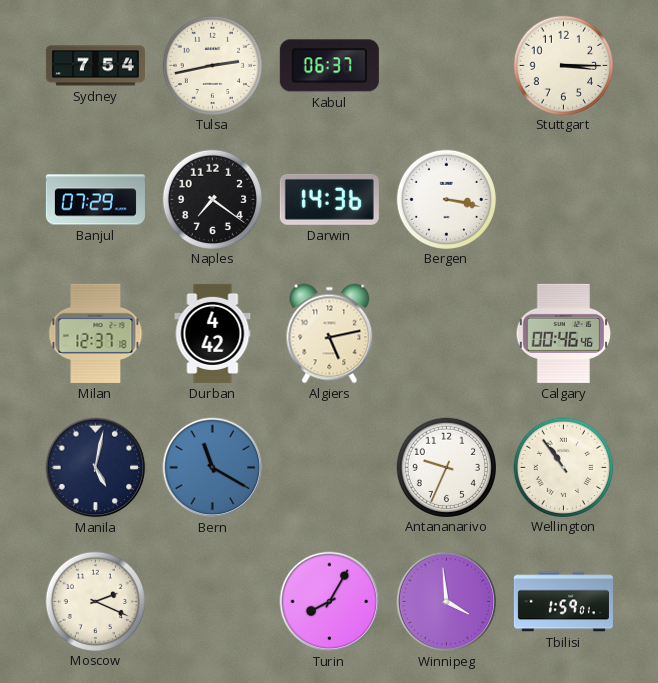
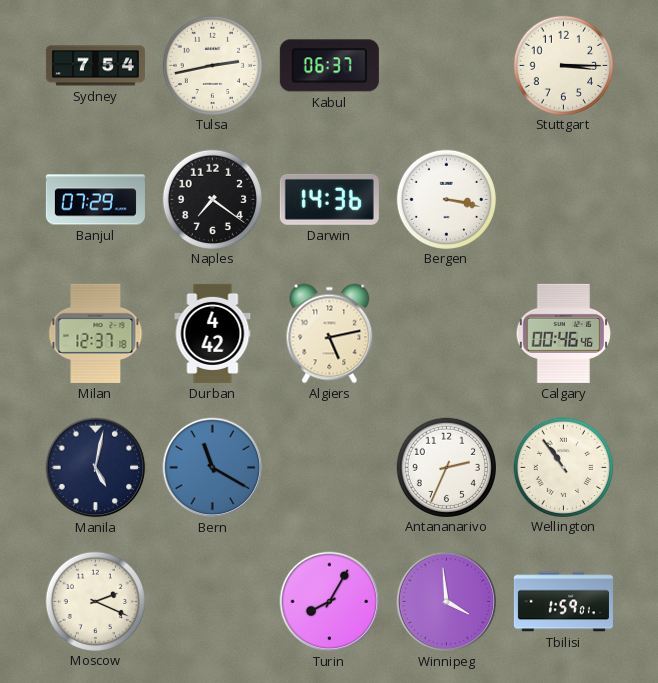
Antananarivo: 9:34 -> 2:34 (446, 467)
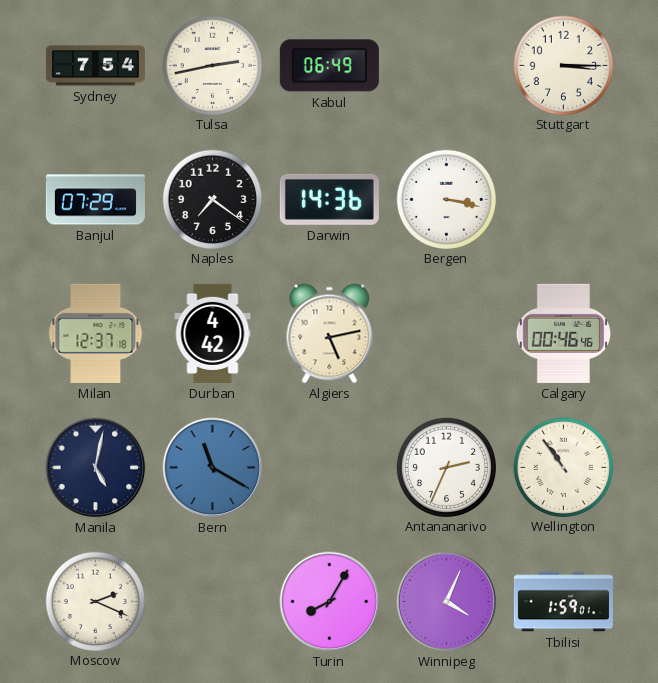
Kabul: 06:37 -> 06:49 (329, 66)
Winnipeg: 3:59 -> 4:04 (447, 602)
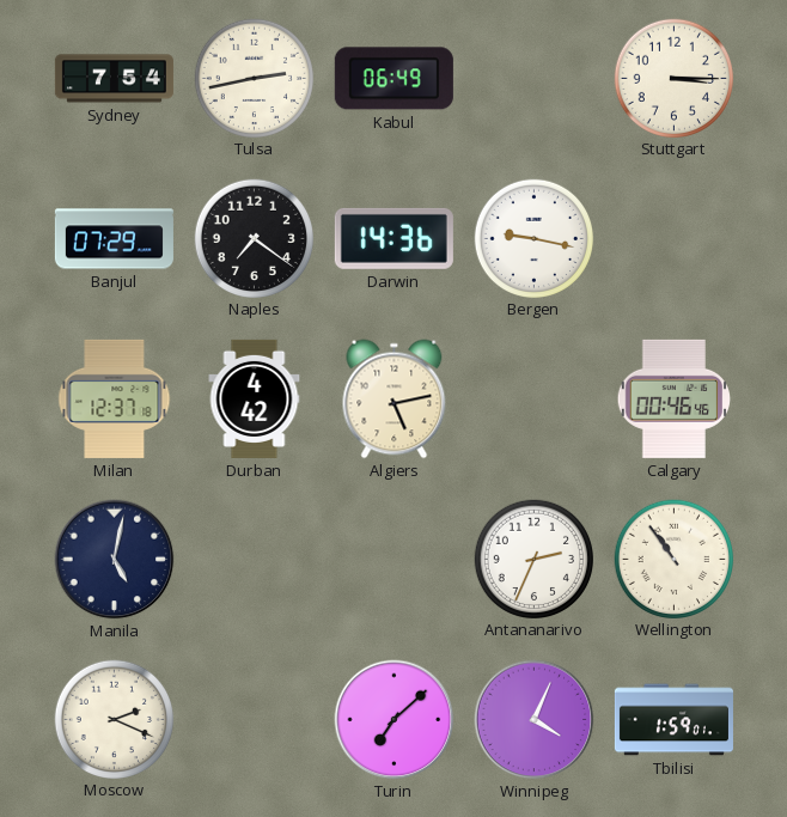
Bergen: 3:17 -> 9:17 (533, 238)
Bern: 11:20 -> none (213, 468)
Turin: 8:05 -> 7:08 (395, 720)
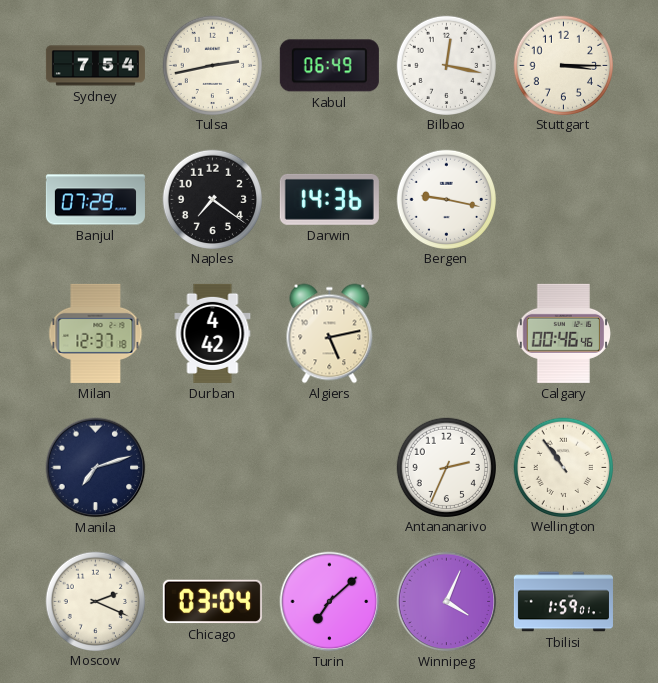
Bilbao: none -> 12:17 (446, 65)
Manila: 5:02 -> 7:12 (96, 468)
Chicago: none -> 03:04 (212, 602)
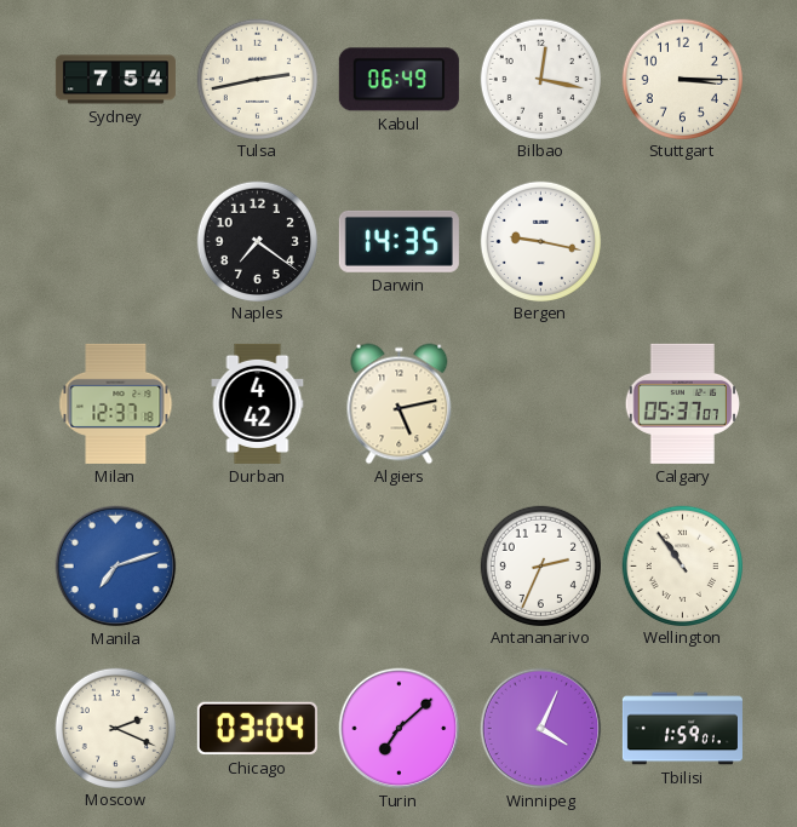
Banjul: 07:29 -> none (95, 200)
Darwin: 14:36 -> 14:35 (398, 241)
Calgary: 00:46 -> 05:37 (682, 403)
Manila dial: navy -> blue (116, 567)
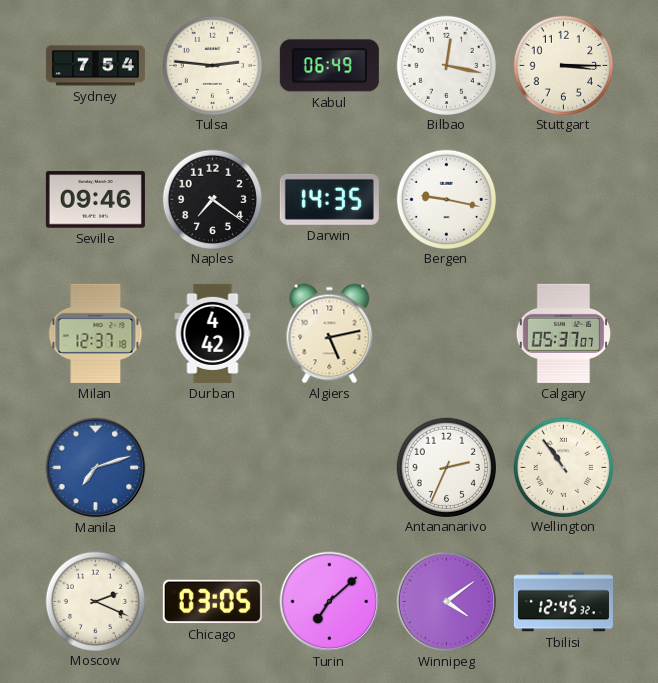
Tulsa: 2:43 -> 2:46 (212, 65)
Seville: none -> 09:46 (95, 200)
Chicago: 03:04 -> 03:05 (212, 602)
Winnipeg: 4:04 -> 4:09 (447, 602)
Tbilisi: 1:59 -> 12:45 (563, 602)
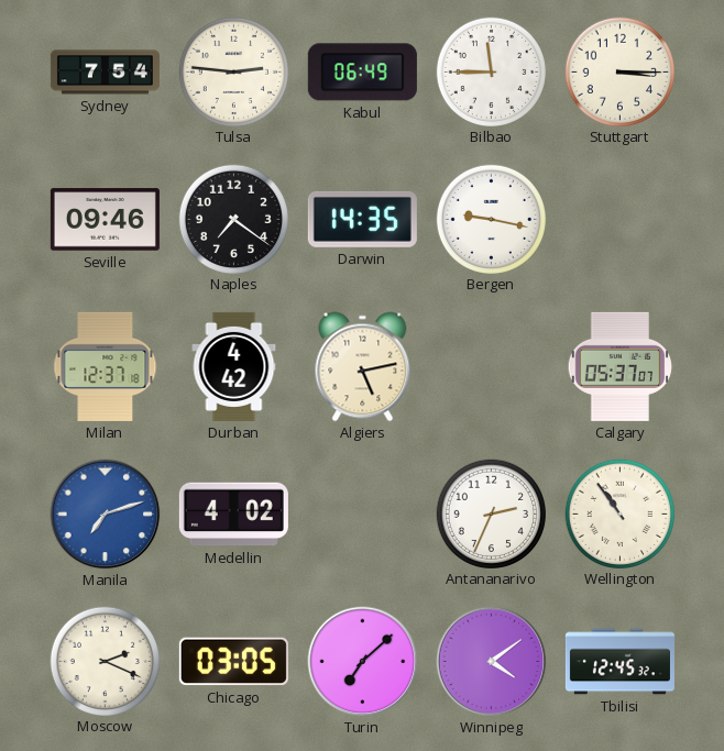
Bilbao: 12:17 -> 11:45 (491, 71)
Medellin: none -> 4:02 (233, 515)
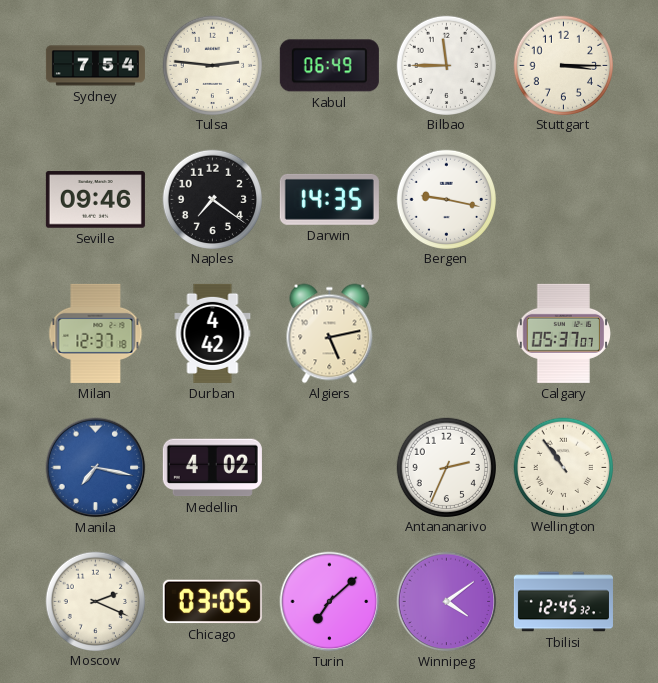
Manila: 7:12 -> 7:17 (96, 468)
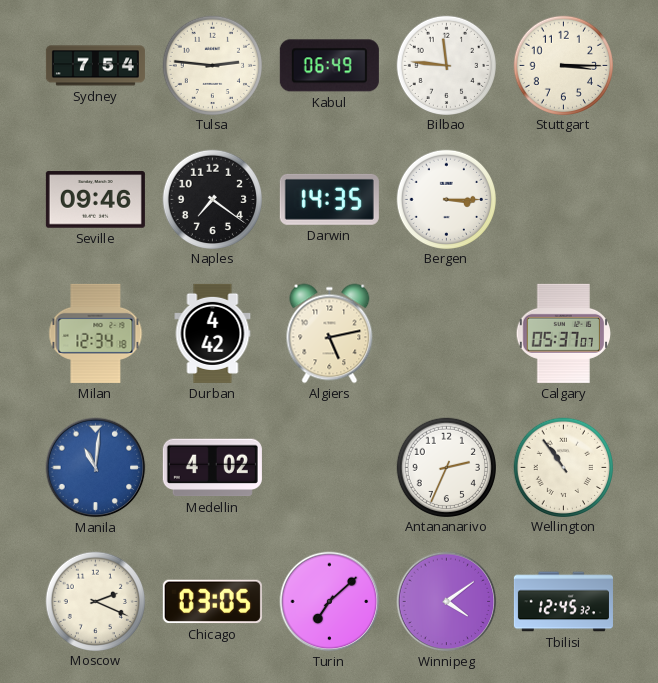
Bilbao: 11:45 -> 11:46 (446, 65)
Bergen: 9:17 -> 3:15 (446, 199)
Milan: 12:37 -> 12:34 (96, 333)
Manila: 7:17 -> 11:01 (96, 468)
